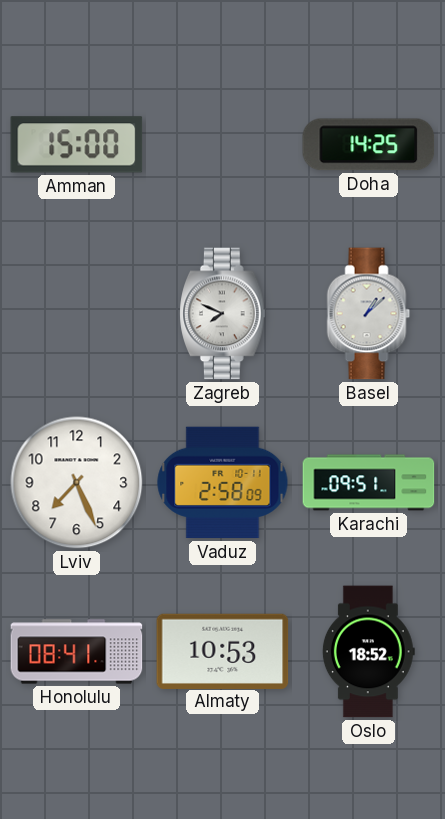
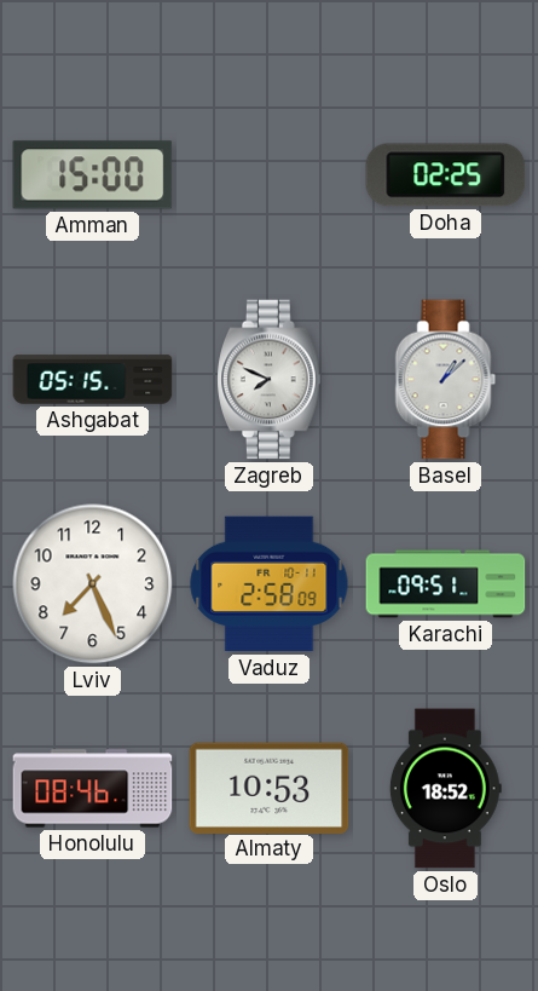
Doha: 14:25 -> 02:25 (446, 175)
Ashgabat: none -> 05:15 (93, 380)
Honolulu: 08:41 -> 08:46 (93, 789)
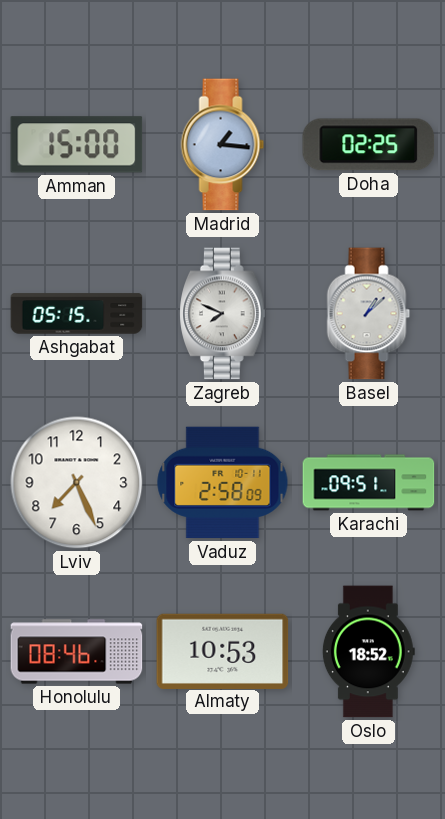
Madrid: none -> 1:16 (223, 145)
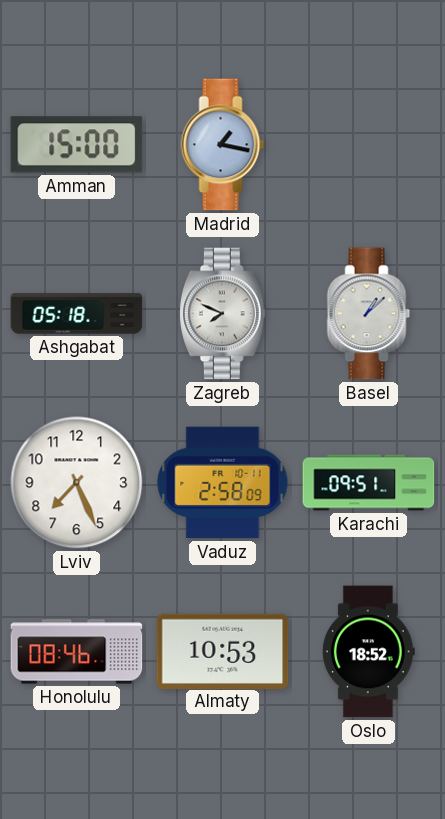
Madrid: 1:16 -> 1:17 (223, 145)
Doha: 02:25 -> none (369, 145)
Ashgabat: 05:15 -> 05:18 (77, 314)
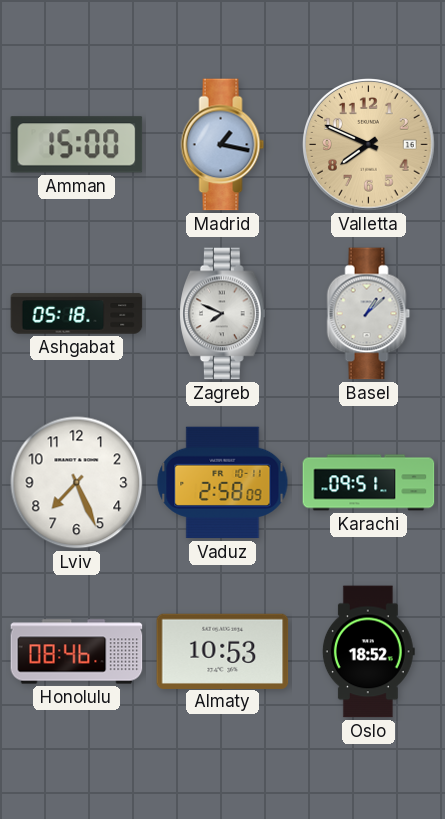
Valletta: none -> 7:49 (369, 145)
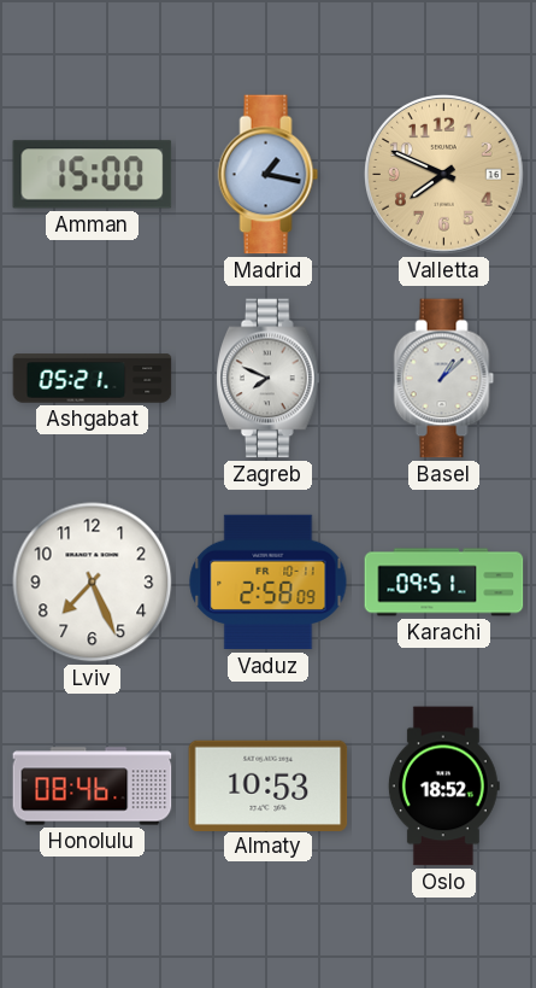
Ashgabat: 05:18 -> 05:21 (93, 379)
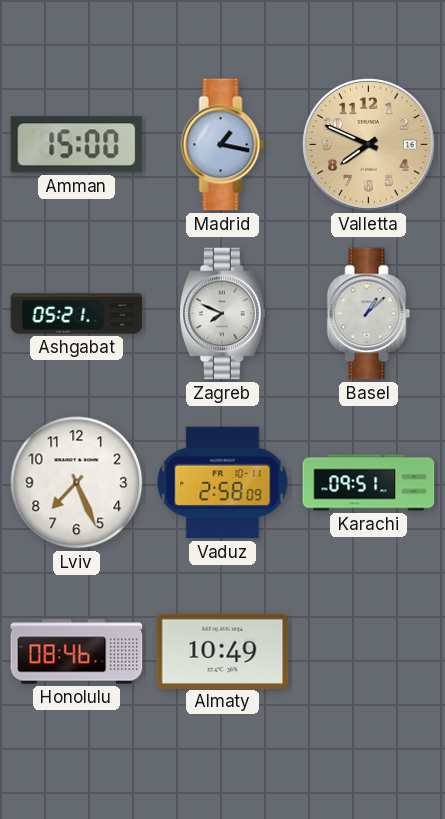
Almaty: 10:53 -> 10:49 (223, 651)
Oslo: 18:52 -> none (443, 787)
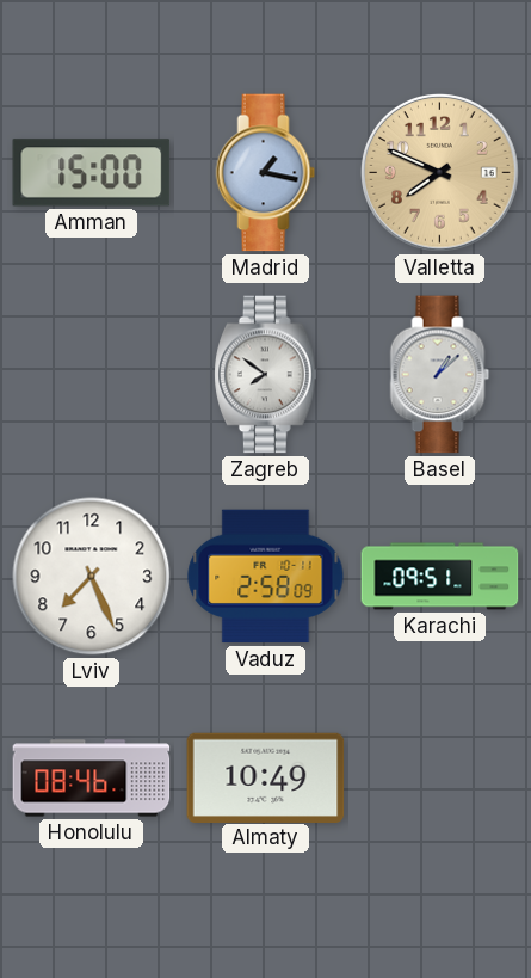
Ashgabat: 05:21 -> none (77, 314)
Zagreb: 7:49 -> 7:51 (266, 375)
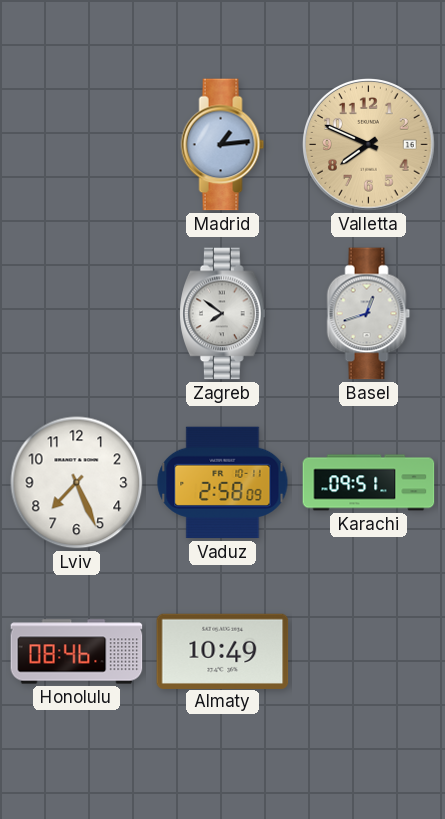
Amman: 15:00 -> none (92, 173)
Madrid: 1:17 -> 1:14 (223, 145)
Basel: 1:08 -> 12:42 (369, 314)
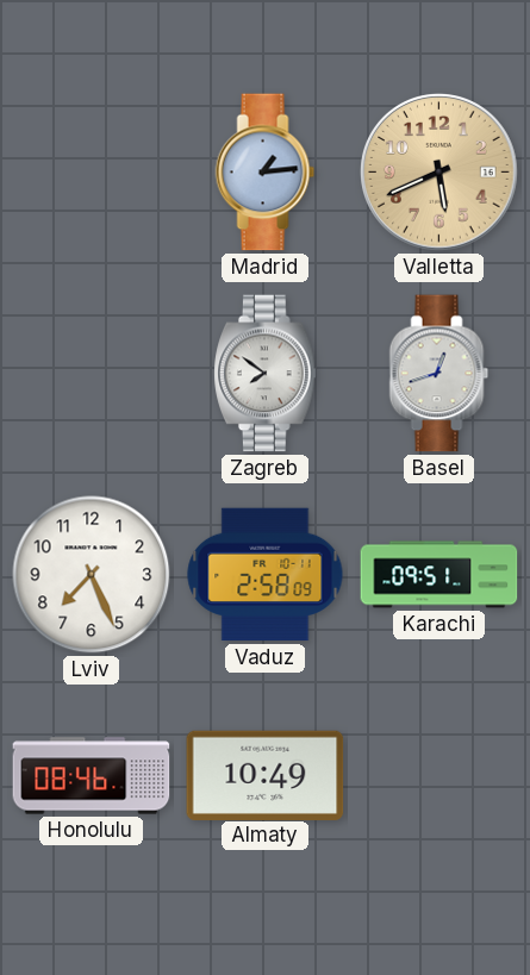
Valletta: 7:49 -> 5:41 (439, 173)
